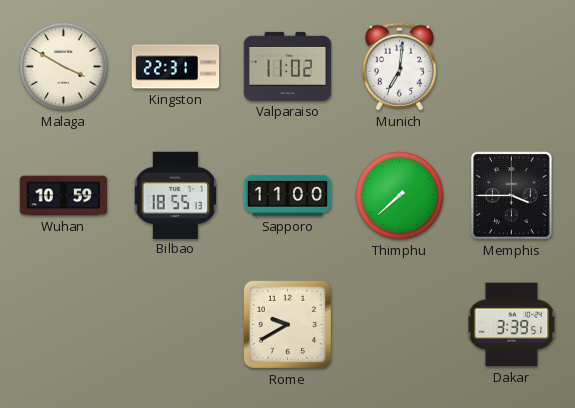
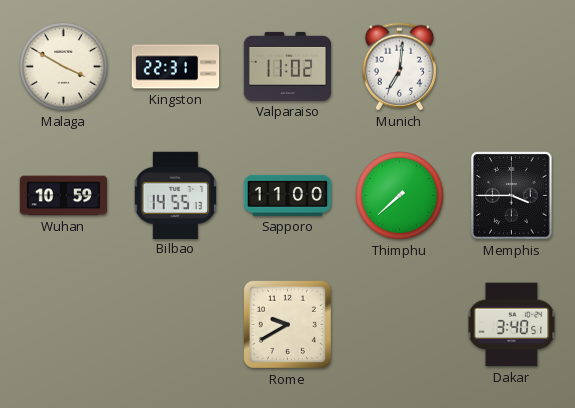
Bilbao: 18:55 -> 14:55 (175, 195)
Dakar: 3:39 -> 3:40 (512, 325)
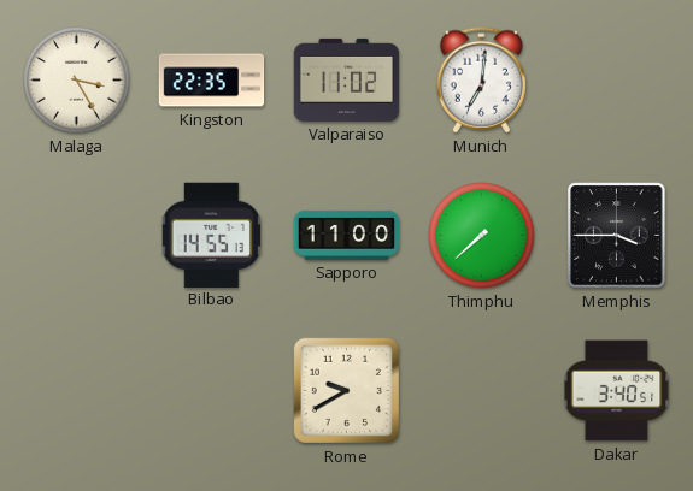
Malaga: 3:50 -> 3:25 (77, 81)
Kingston: 22:31 -> 22:35 (212, 81)
Wuhan: 10:59 -> none (64, 196)
